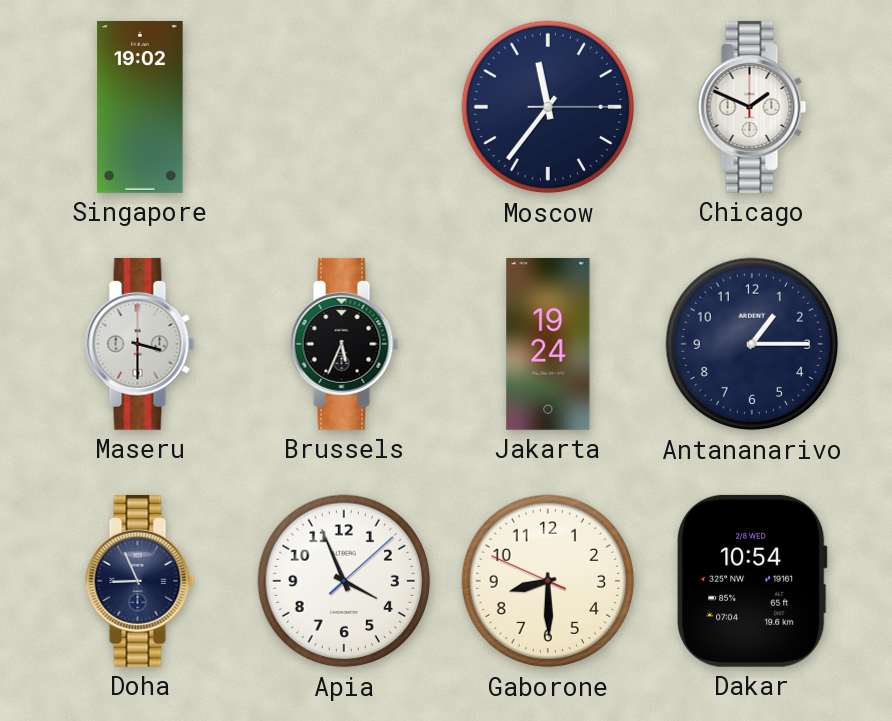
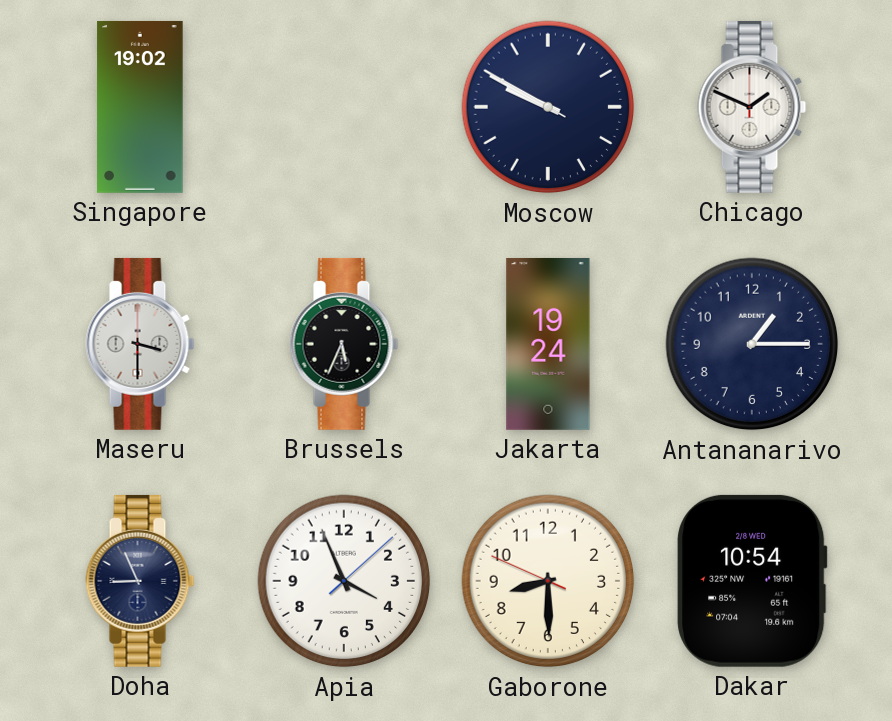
Moscow: 11:36 -> 9:49 (548, 107)
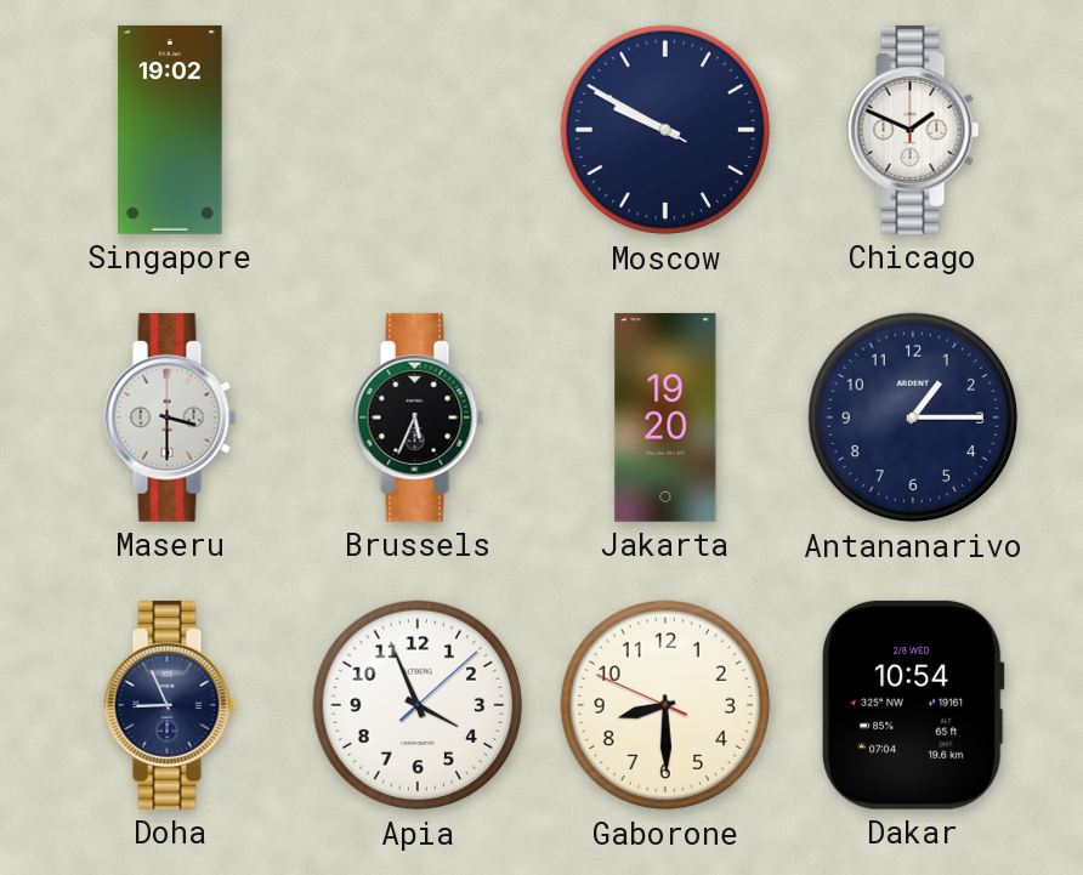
Jakarta: 19:24 -> 19:20 (665, 417)
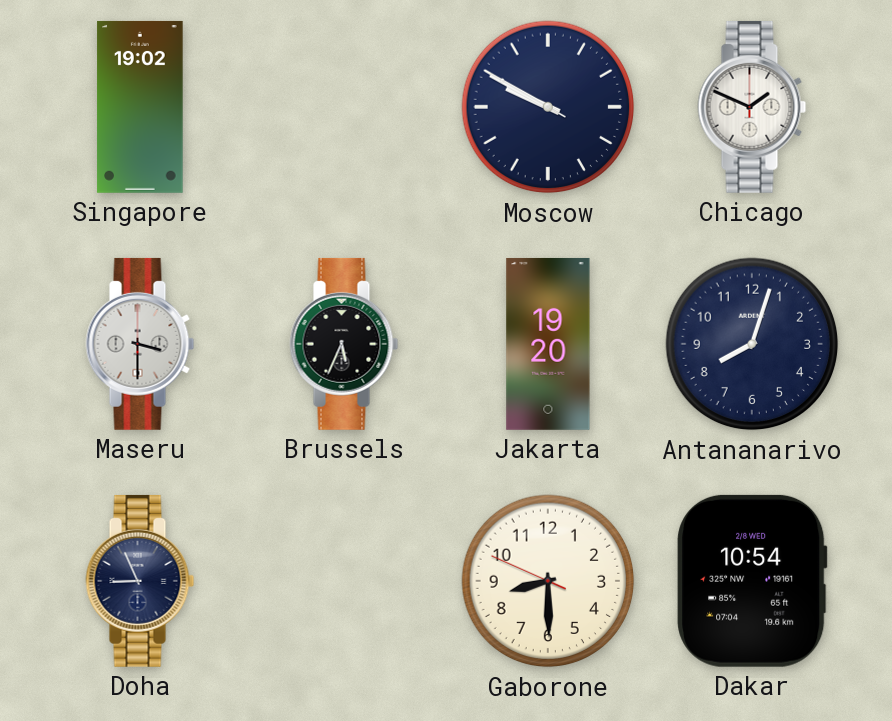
Antananarivo: 1:15 -> 8:03 (752, 344)
Apia: 3:56 -> none (418, 705)
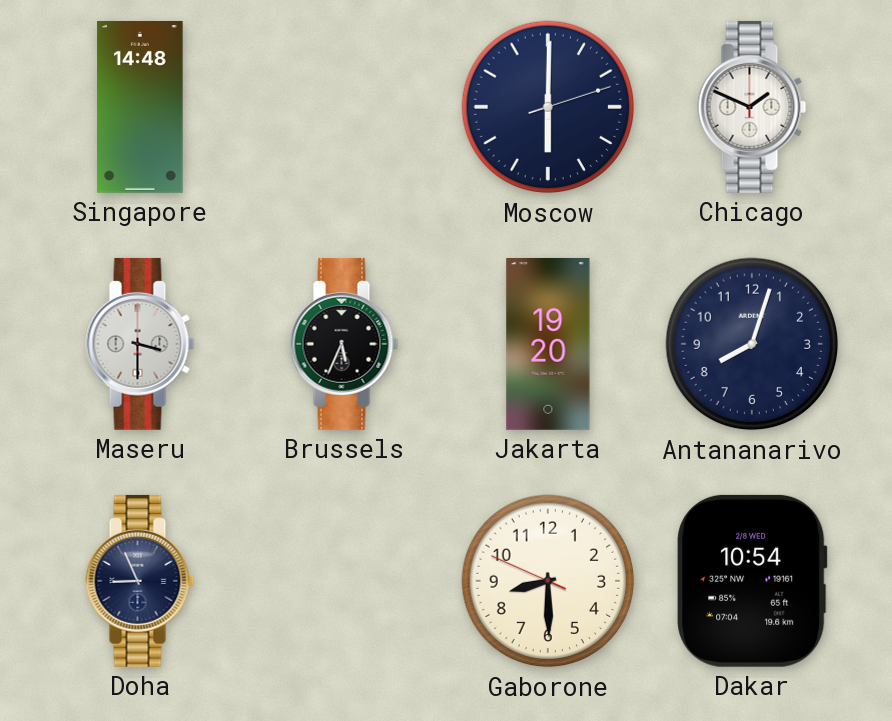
Singapore: 19:02 -> 14:48 (140, 107)
Moscow: 9:49 -> 6:00 (548, 107)
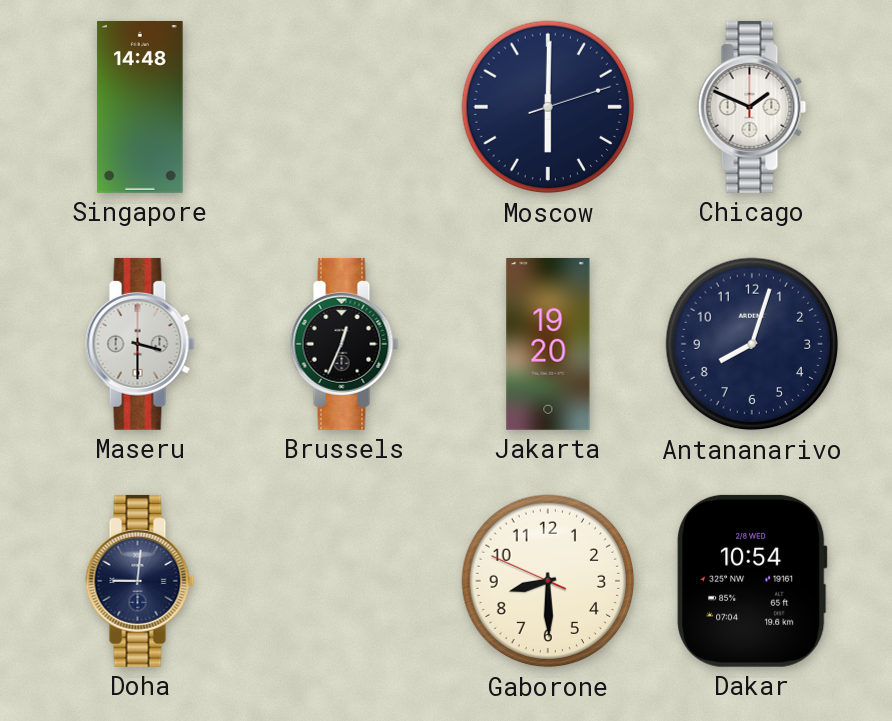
Brussels: 5:34 -> 12:34 (344, 344)
Doha: 8:56 -> 9:01 (140, 581)
